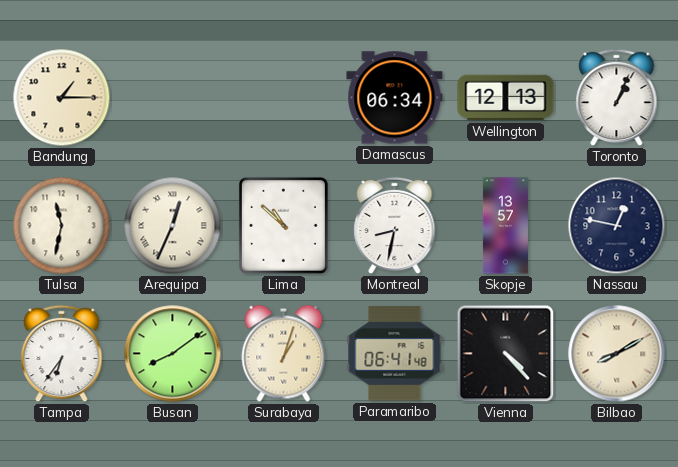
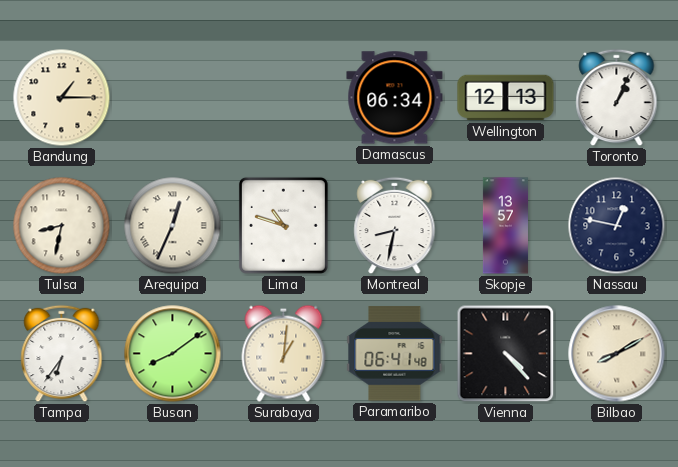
Tulsa: 11:32 -> 8:32 (62, 226)
Lima: 10:52 -> 10:48 (283, 225)
Surabaya: 1:03 -> 1:01 (284, 353)
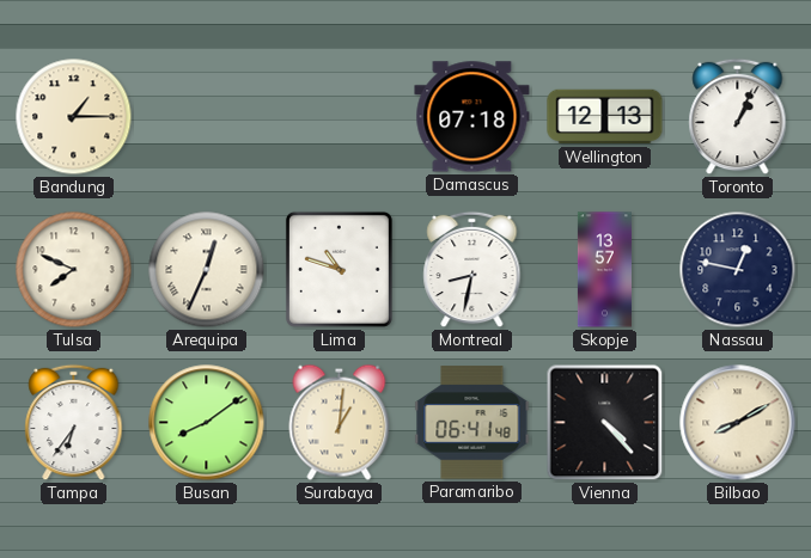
Damascus: 06:34 -> 07:18 (472, 117)
Tulsa: 8:32 -> 7:49 (74, 270)
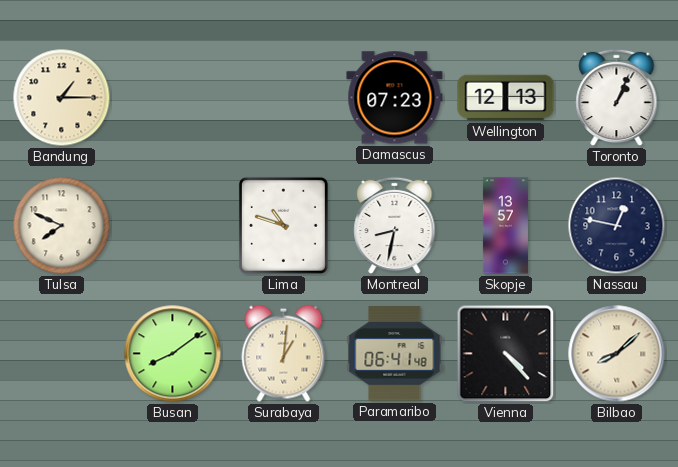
Damascus: 07:18 -> 07:23 (395, 98)
Arequipa: 12:34 -> none (207, 270)
Tampa: 6:36 -> none (74, 423)
Bilbao: 8:10 -> 8:08 (617, 354)
